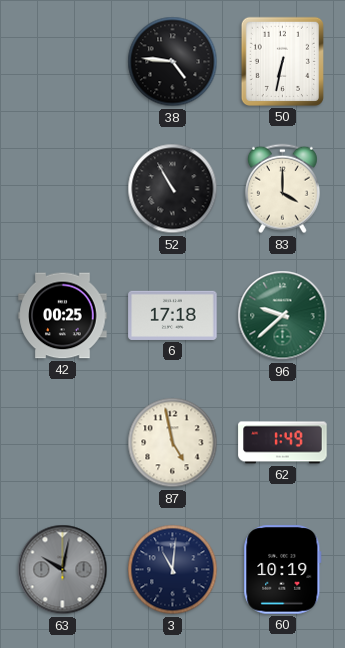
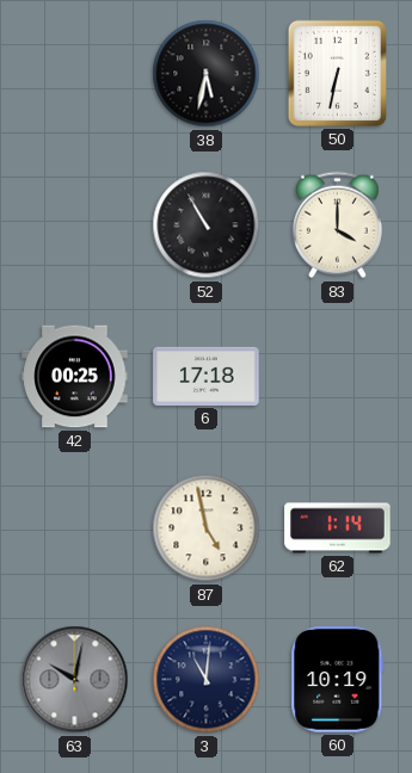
38: 4:46 -> 5:32 (207, 74)
96: 9:38 -> none (283, 316)
62: 1:49 -> 1:14 (338, 528)
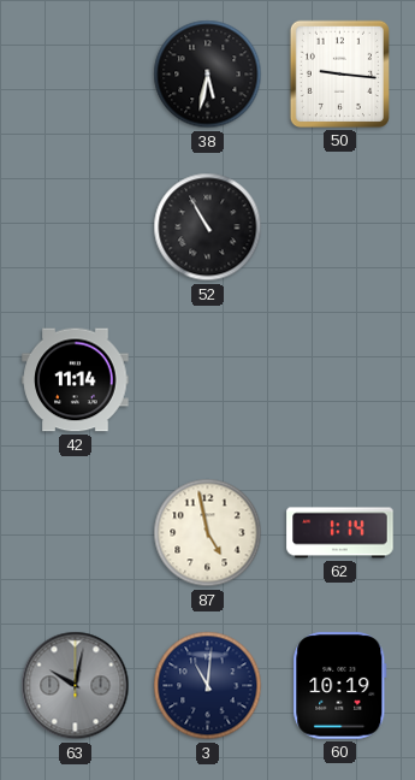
50: 6:32 -> 9:16 (339, 73)
83: 4:00 -> none (337, 225)
42: 00:25 -> 11:14 (76, 380)
6: 17:18 -> none (207, 376)
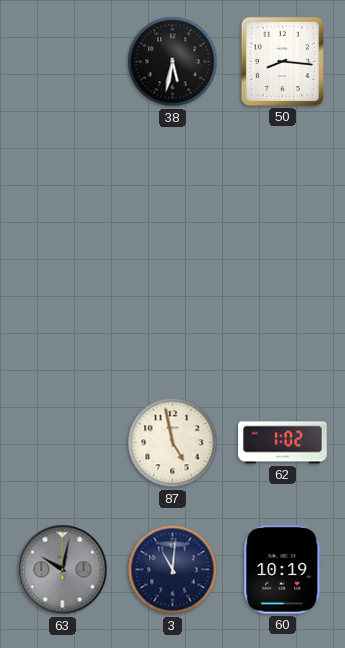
50: 9:16 -> 8:16 (282, 61)
52: 10:55 -> none (208, 227)
42: 11:14 -> none (76, 380)
62: 1:14 -> 1:02 (283, 443)
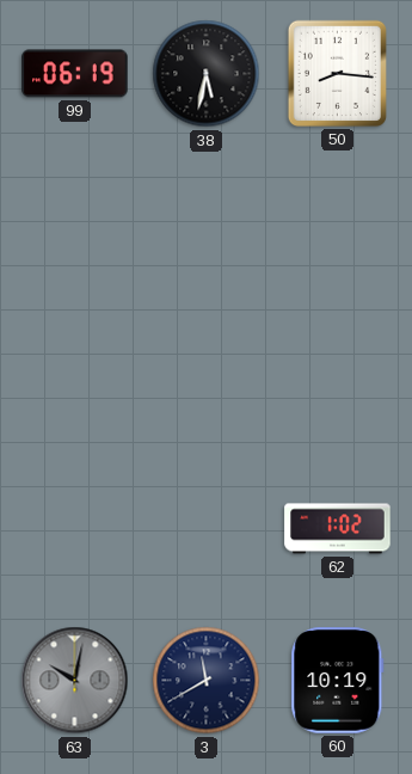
99: none -> 06:19 (75, 74)
87: 4:58 -> none (173, 443)
3: 11:01 -> 11:40 (207, 681)
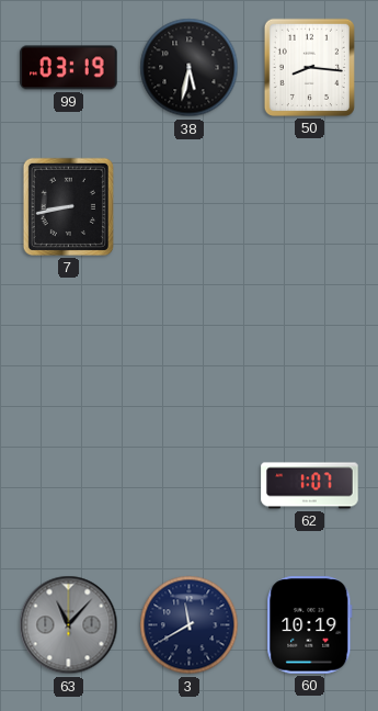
99: 06:19 -> 03:19 (69, 68)
7: none -> 8:43 (68, 206)
62: 1:02 -> 1:07 (310, 486)
63: 10:02 -> 11:07 (69, 625)
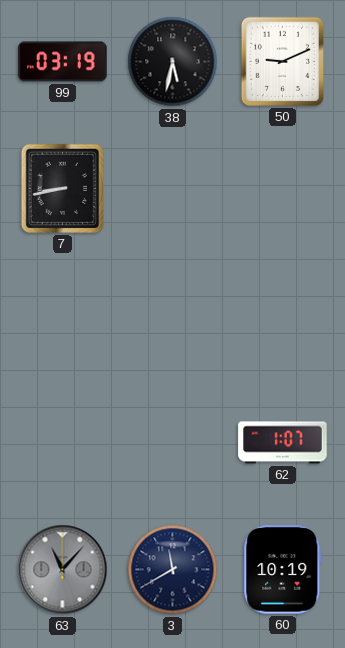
50: 8:16 -> 9:11 (282, 61)
